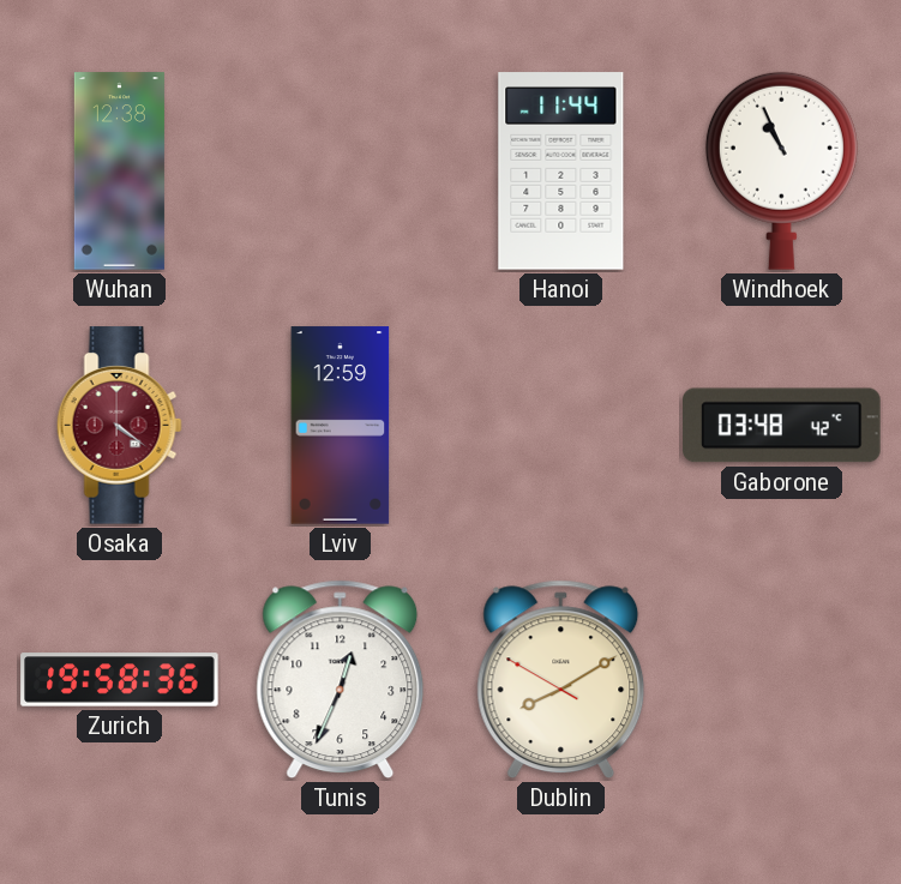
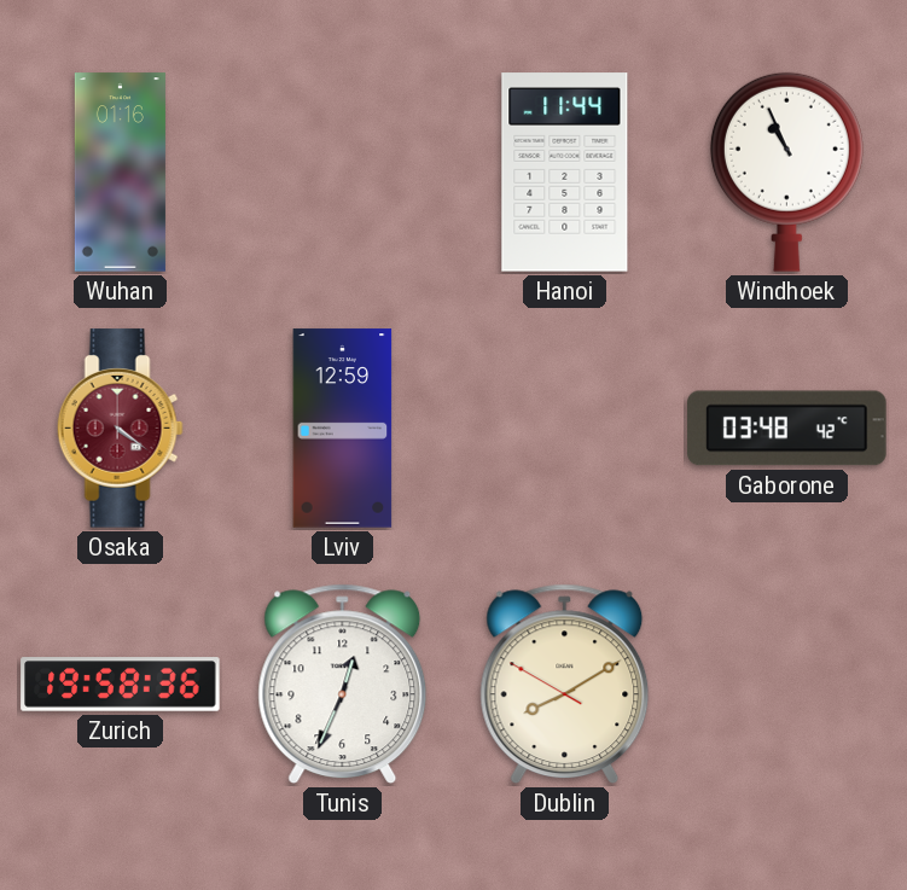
Wuhan: 12:38 -> 01:16 (120, 173)
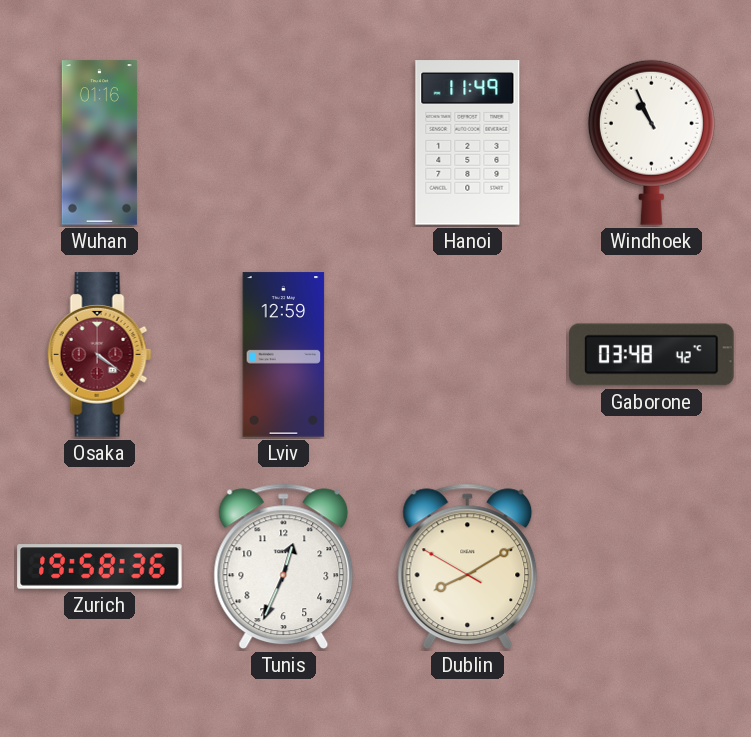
Hanoi: 11:44 -> 11:49 (468, 143)
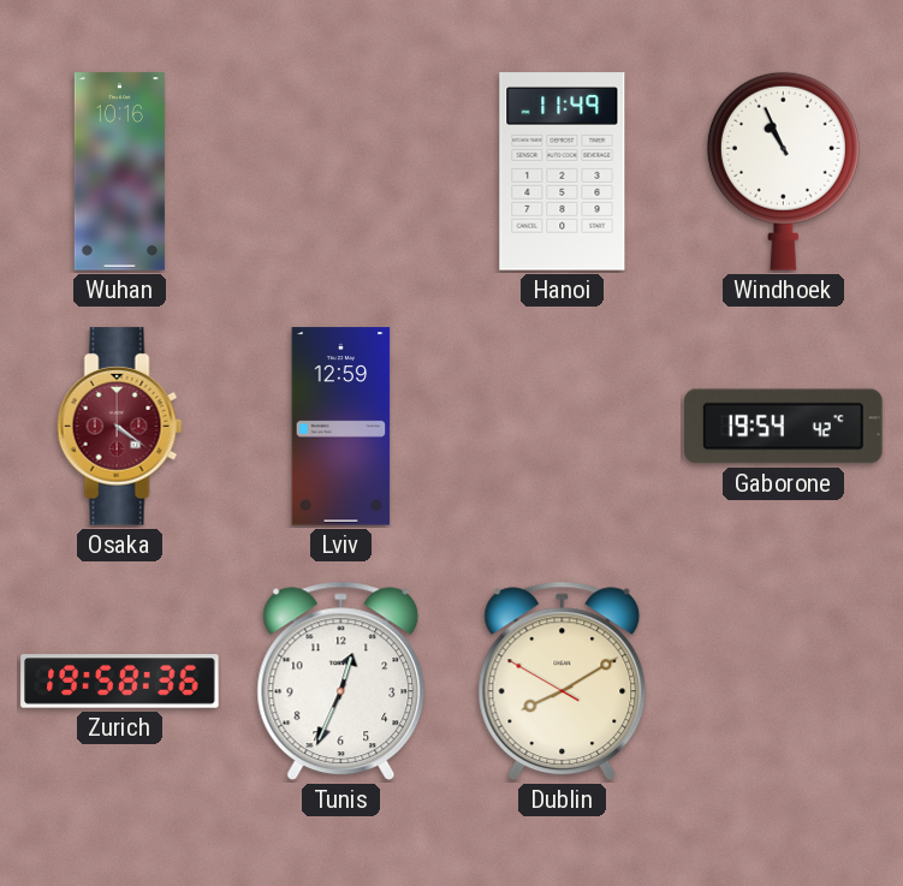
Wuhan: 01:16 -> 10:16 (119, 172)
Gaborone: 03:48 -> 19:54 (784, 427)
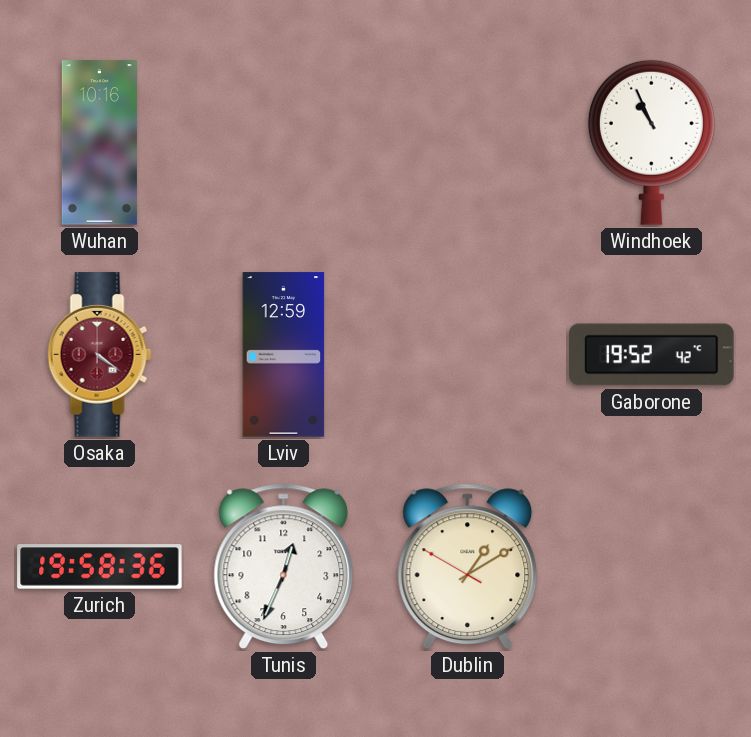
Hanoi: 11:49 -> none (563, 172)
Gaborone: 19:54 -> 19:52 (652, 355)
Dublin: 8:09 -> 1:09 (468, 567)
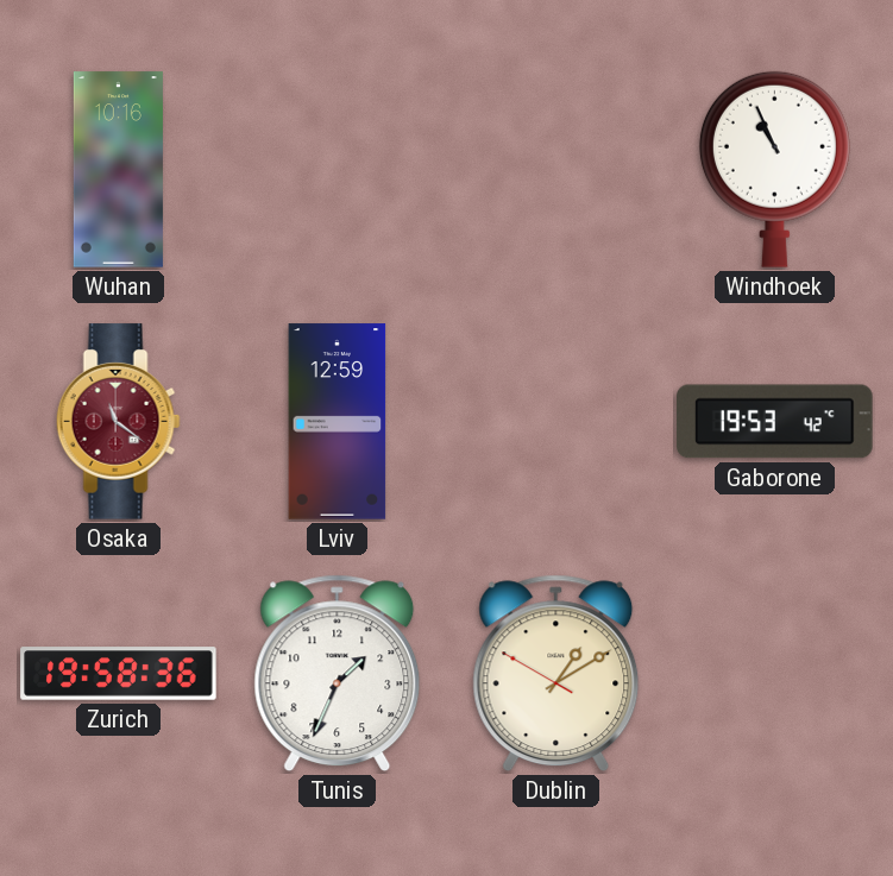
Osaka: 4:21 -> 11:21 (118, 422)
Gaborone: 19:52 -> 19:53 (775, 422)
Tunis: 12:34 -> 1:34 (338, 674)
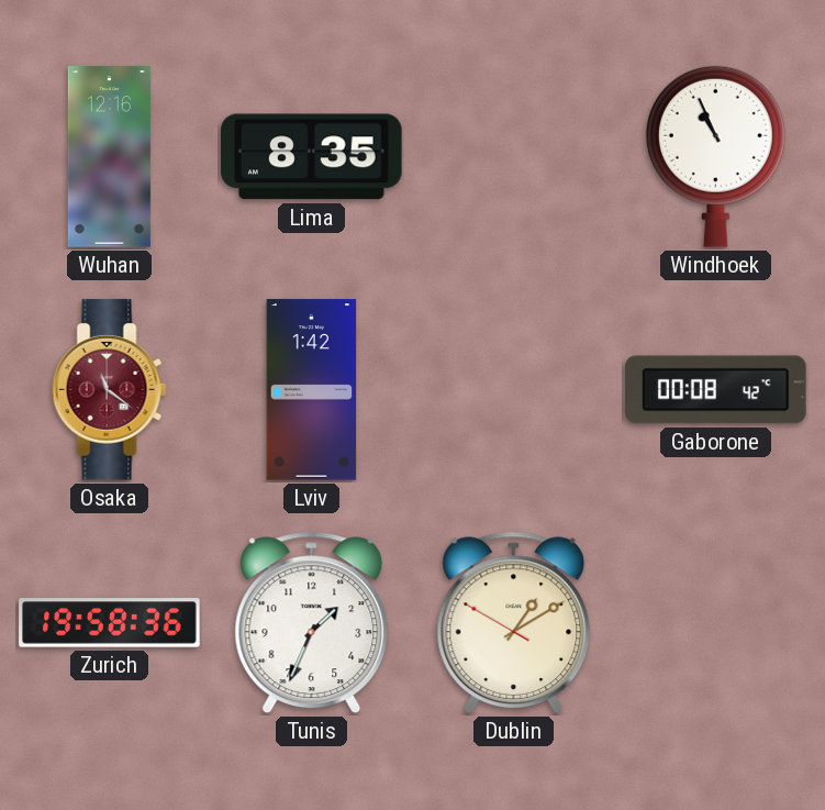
Wuhan: 10:16 -> 12:16 (109, 157)
Lima: none -> 8:35 (312, 157)
Lviv: 12:59 -> 1:42 (312, 390)
Gaborone: 19:53 -> 00:08 (716, 390)
